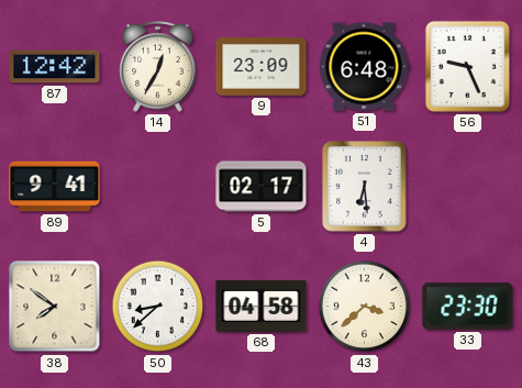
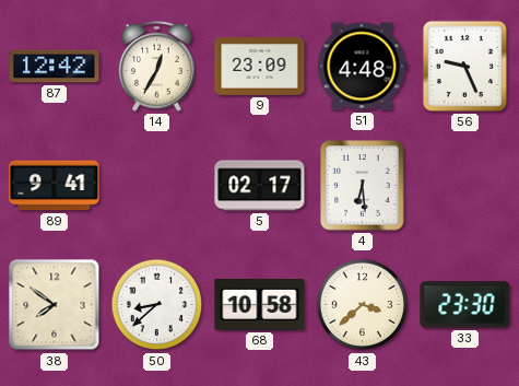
51: 6:48 -> 4:48 (362, 67)
68: 04:58 -> 10:58 (260, 304)
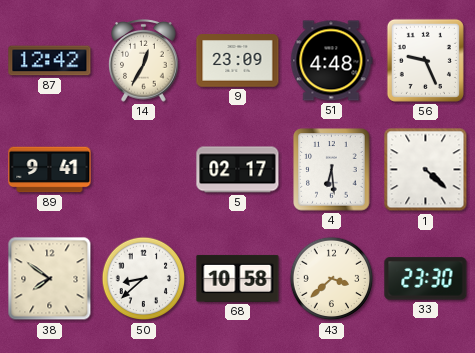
1: none -> 4:22 (426, 170)
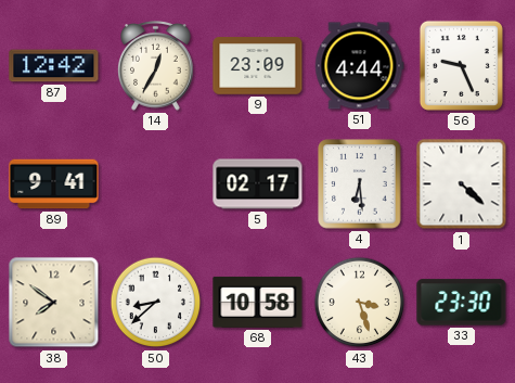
51: 4:48 -> 4:44 (359, 66)
43: 3:38 -> 3:27 (360, 303)
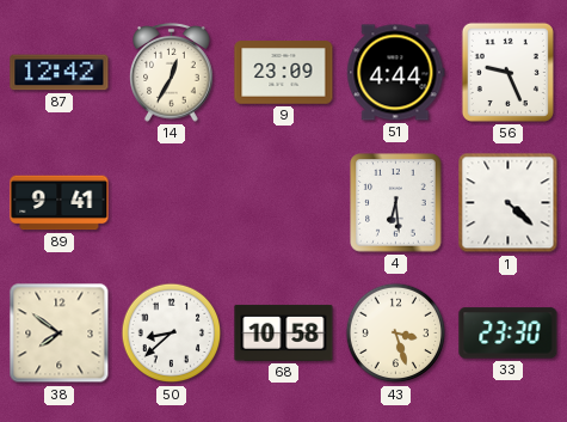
5: 02:17 -> none (258, 184)
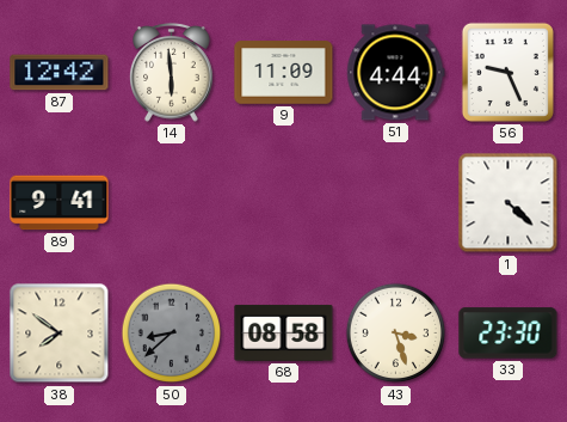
14: 12:35 -> 5:59 (172, 73)
9: 23:09 -> 11:09 (284, 73)
4: 6:29 -> none (396, 203)
50 dial: white -> grey (172, 334)
68: 10:58 -> 08:58 (284, 332)
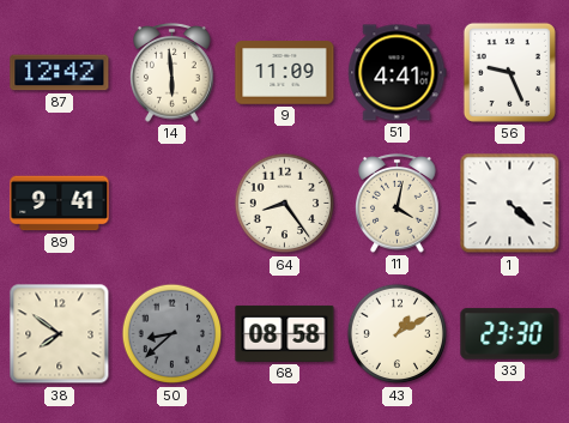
51: 4:44 -> 4:41 (397, 73)
64: none -> 8:24 (285, 204)
11: none -> 4:02 (398, 204)
43: 3:27 -> 1:10 (398, 334)
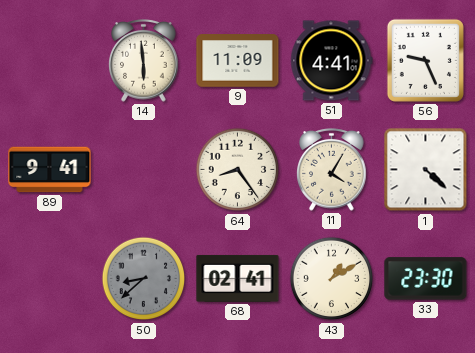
87: 12:42 -> none (60, 73)
11: 4:02 -> 4:05 (332, 170)
38: 7:51 -> none (60, 334)
68: 08:58 -> 02:41 (238, 278)
